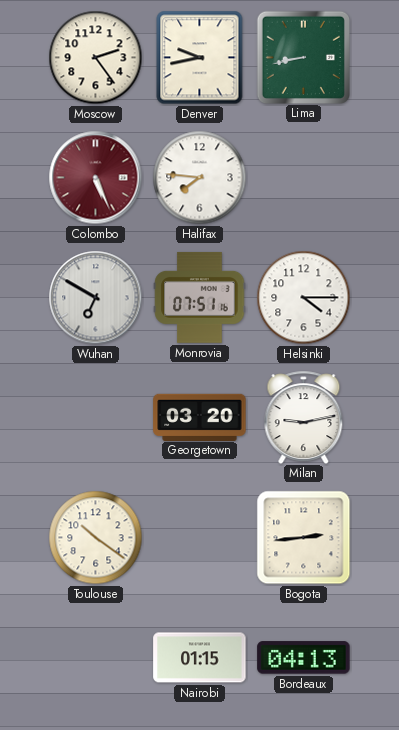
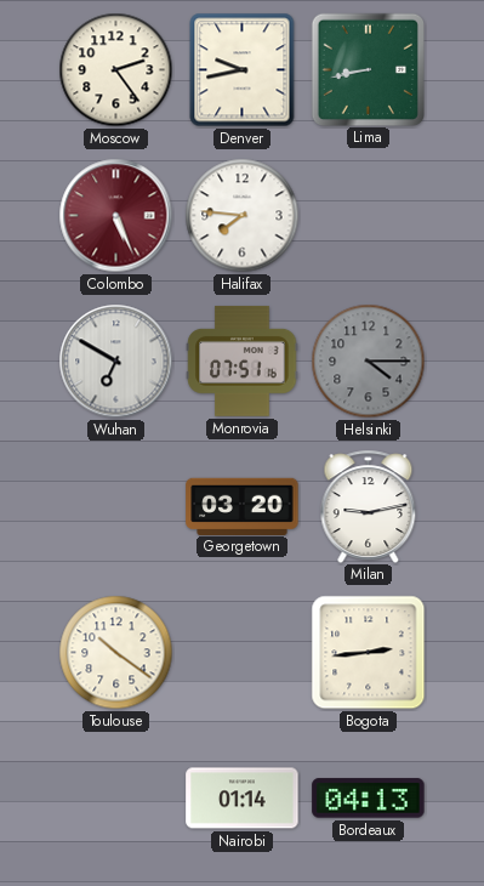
Helsinki dial: white -> grey (369, 362)
Nairobi: 01:15 -> 01:14 (243, 799)
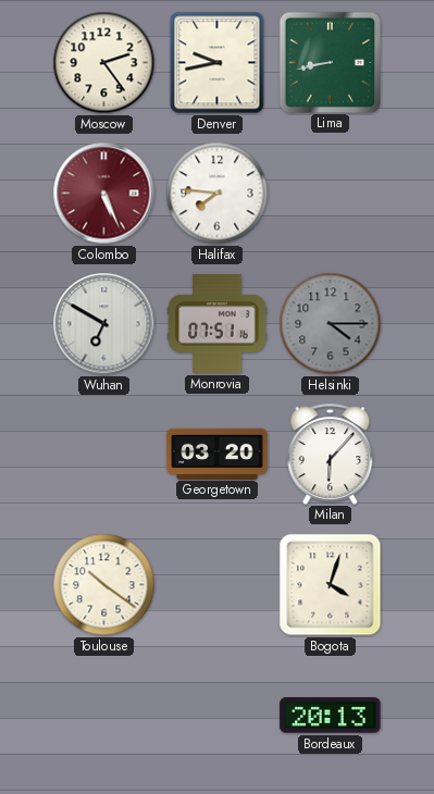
Milan: 9:13 -> 6:07 (331, 454)
Bogota: 2:44 -> 4:03 (331, 585)
Nairobi: 01:14 -> none (243, 799)
Bordeaux: 04:13 -> 20:13 (331, 716)
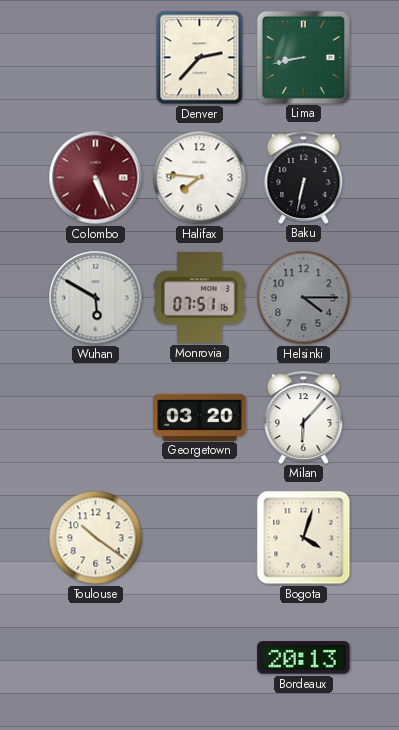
Moscow: 2:24 -> none (104, 63)
Denver: 9:43 -> 2:37 (200, 58)
Baku: none -> 6:32 (304, 177)
Wuhan: 6:50 -> 5:50 (96, 298)
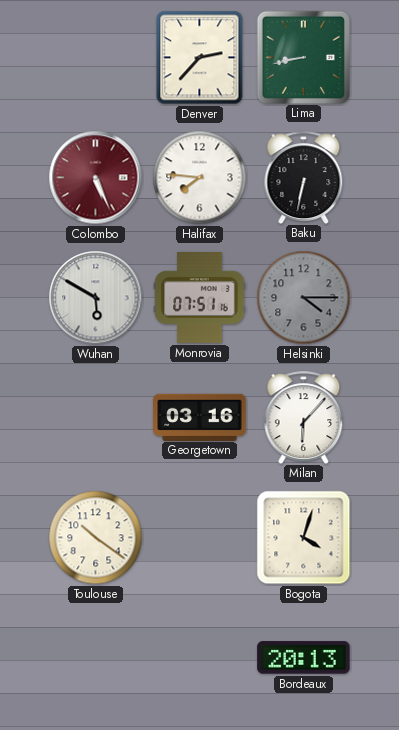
Georgetown: 03:20 -> 03:16 (200, 417)
